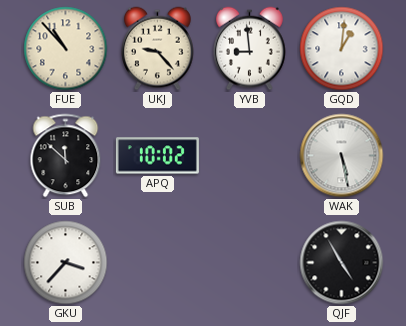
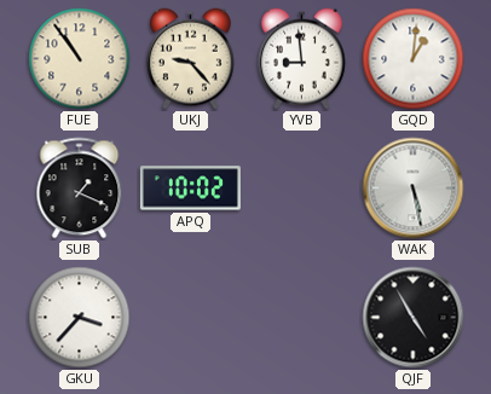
FUE: 10:53 -> 10:54 (80, 59)
SUB: 11:52 -> 1:19 (80, 189)
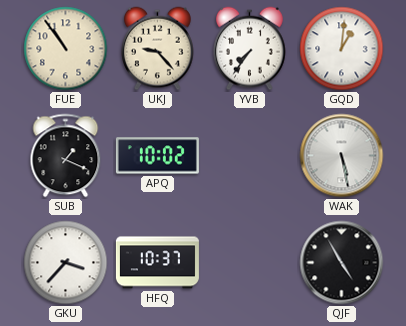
YVB: 8:59 -> 7:36 (250, 49)
HFQ: none -> 10:37 (157, 263)
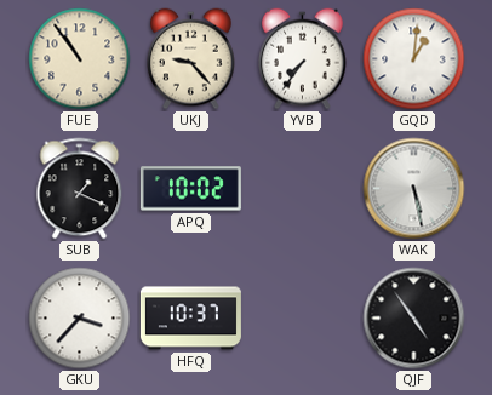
QJF: 4:55 -> 4:54 (414, 319)
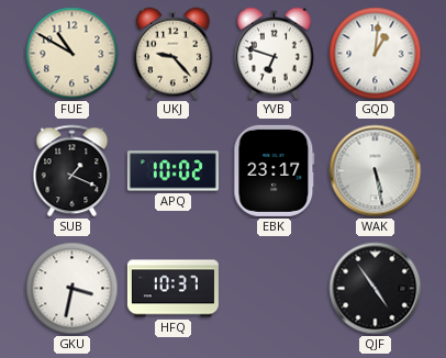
FUE: 10:54 -> 10:50 (73, 54)
YVB: 7:36 -> 6:48 (275, 54)
EBK: none -> 23:17 (275, 170)
GKU: 3:37 -> 3:32 (73, 289)
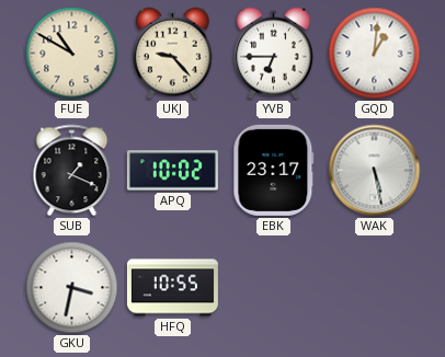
YVB: 6:48 -> 6:45 (274, 54)
HFQ: 10:37 -> 10:55 (172, 288)
QJF: 4:54 -> none (376, 289)
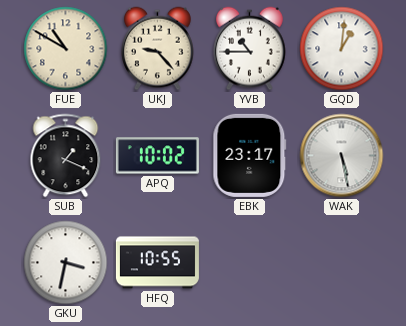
YVB: 6:45 -> 10:45 (250, 49)
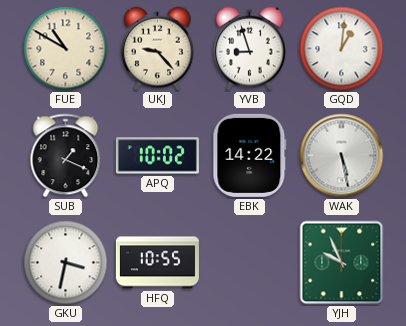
YVB: 10:45 -> 8:57 (250, 49)
EBK: 23:17 -> 14:22 (250, 155)
YJH: none -> 9:56 (342, 263)
